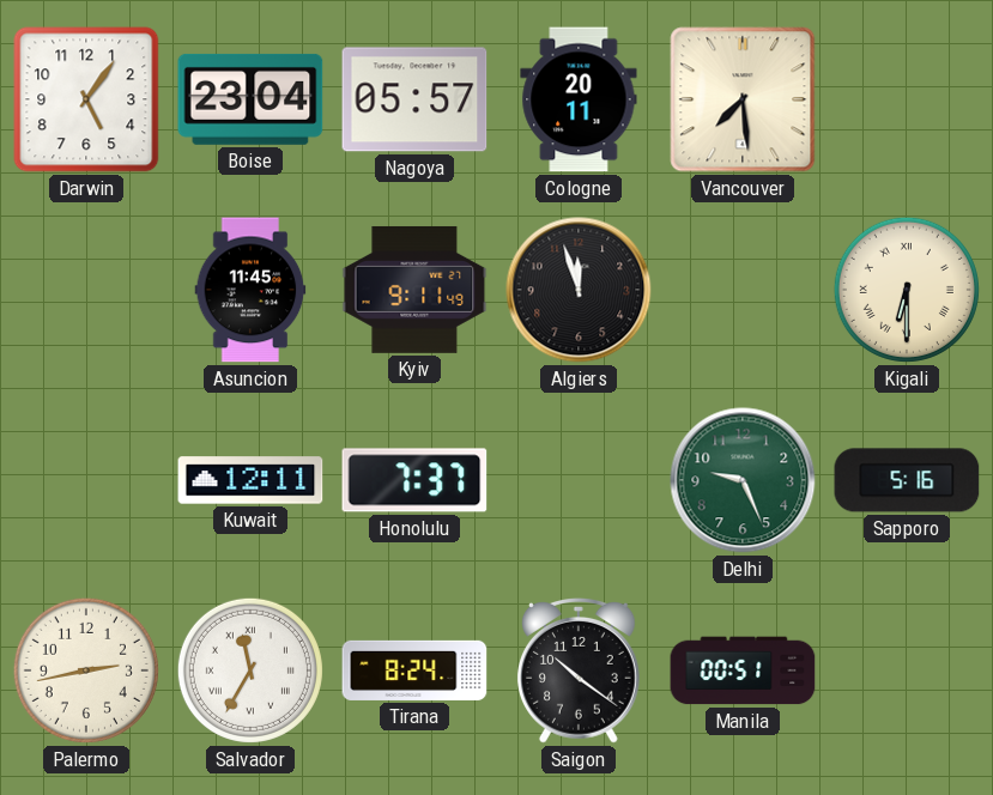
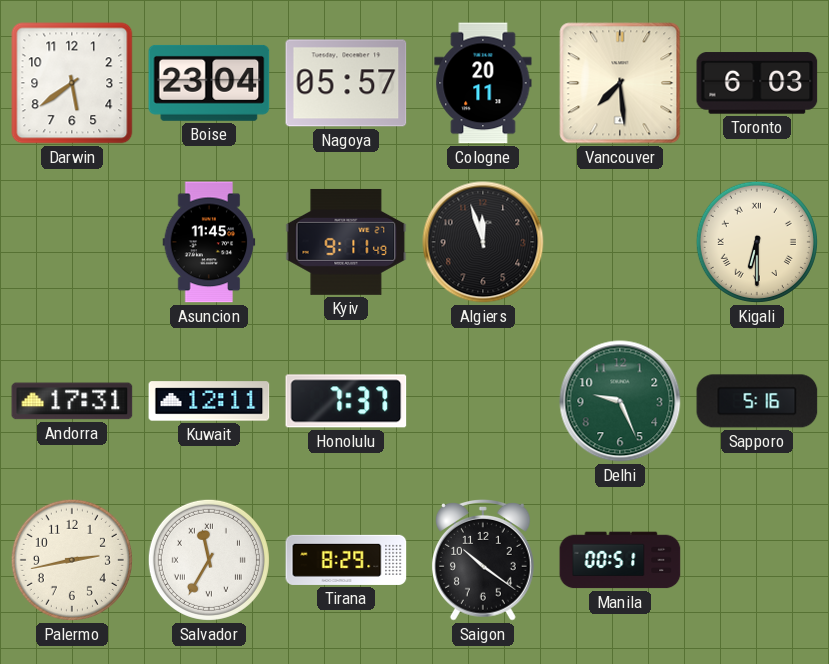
Darwin: 5:06 -> 5:39 (72, 83)
Toronto: none -> 6:03 (757, 83)
Andorra: none -> 17:31 (72, 401)
Tirana: 8:24 -> 8:29 (346, 560)
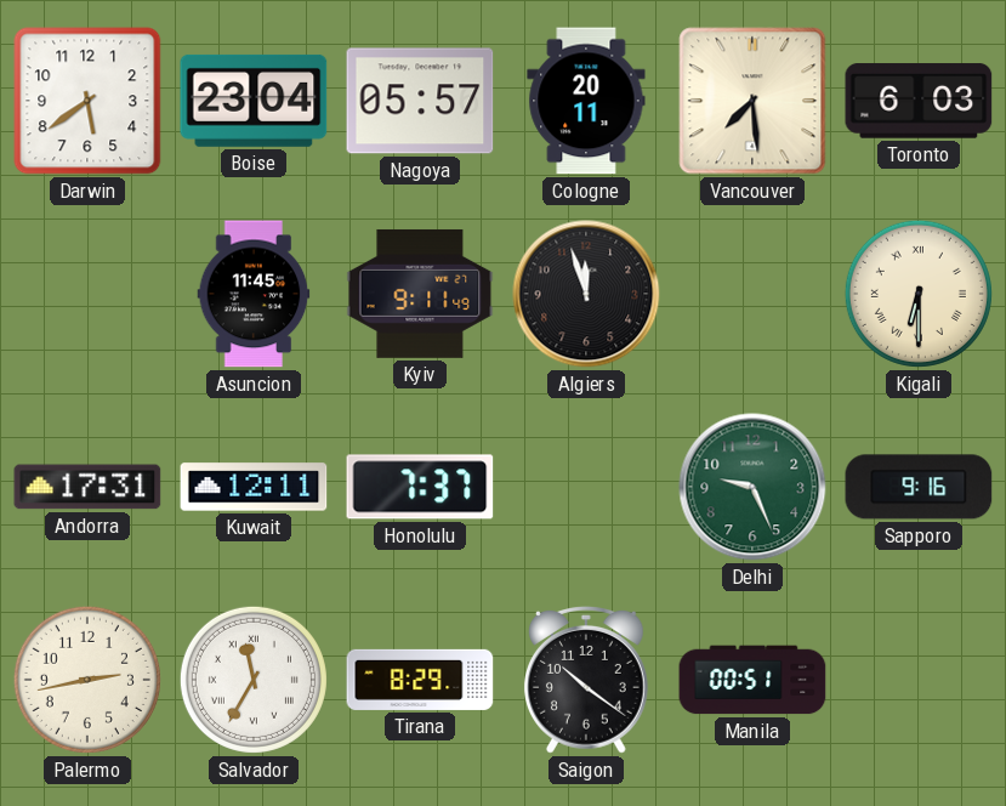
Sapporo: 5:16 -> 9:16 (919, 487)
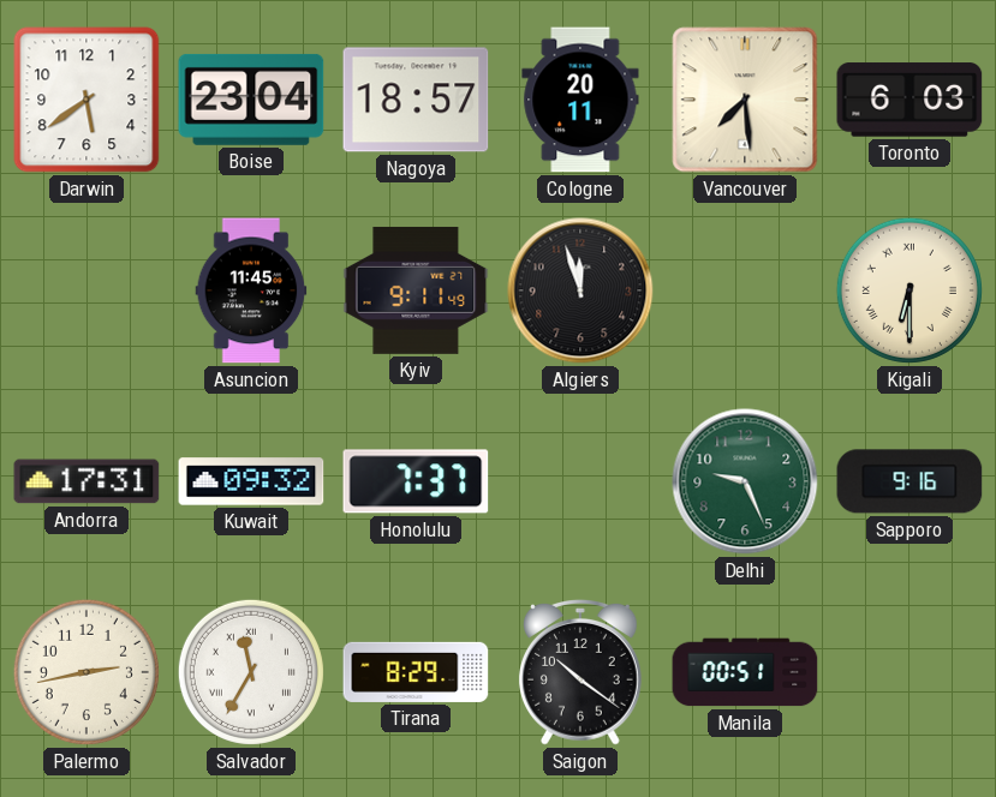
Nagoya: 05:57 -> 18:57 (416, 100)
Kuwait: 12:11 -> 09:32 (251, 481)
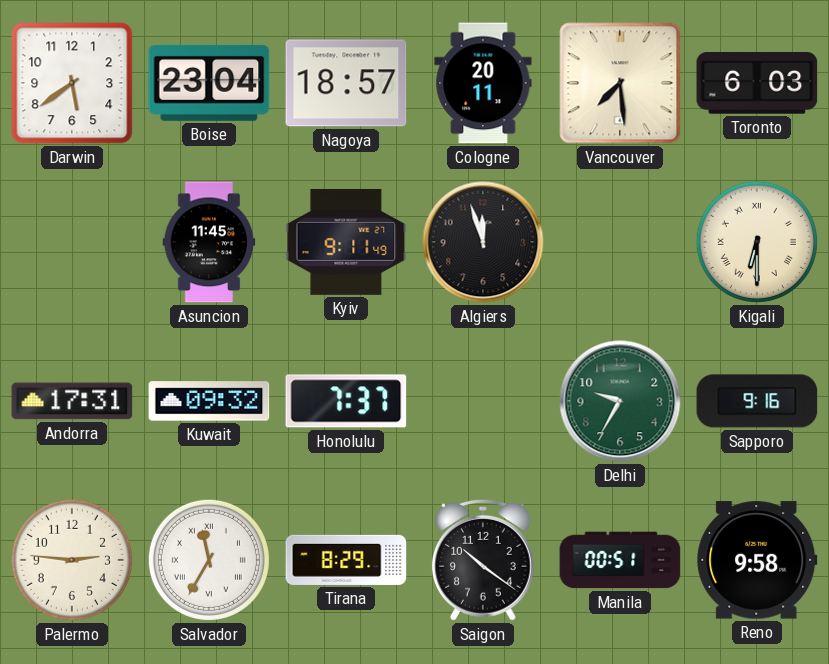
Delhi: 9:26 -> 9:35 (620, 401)
Palermo: 2:43 -> 2:46 (72, 560)
Reno: none -> 9:58 (757, 560)
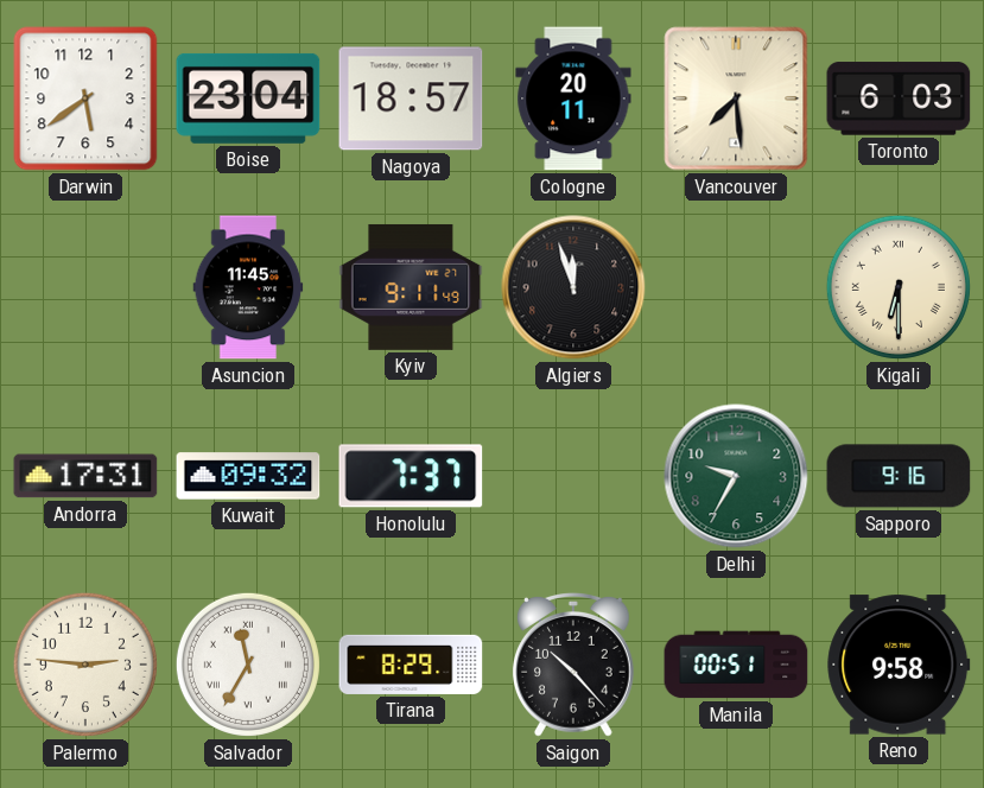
Saigon: 10:21 -> 10:23 (573, 666)
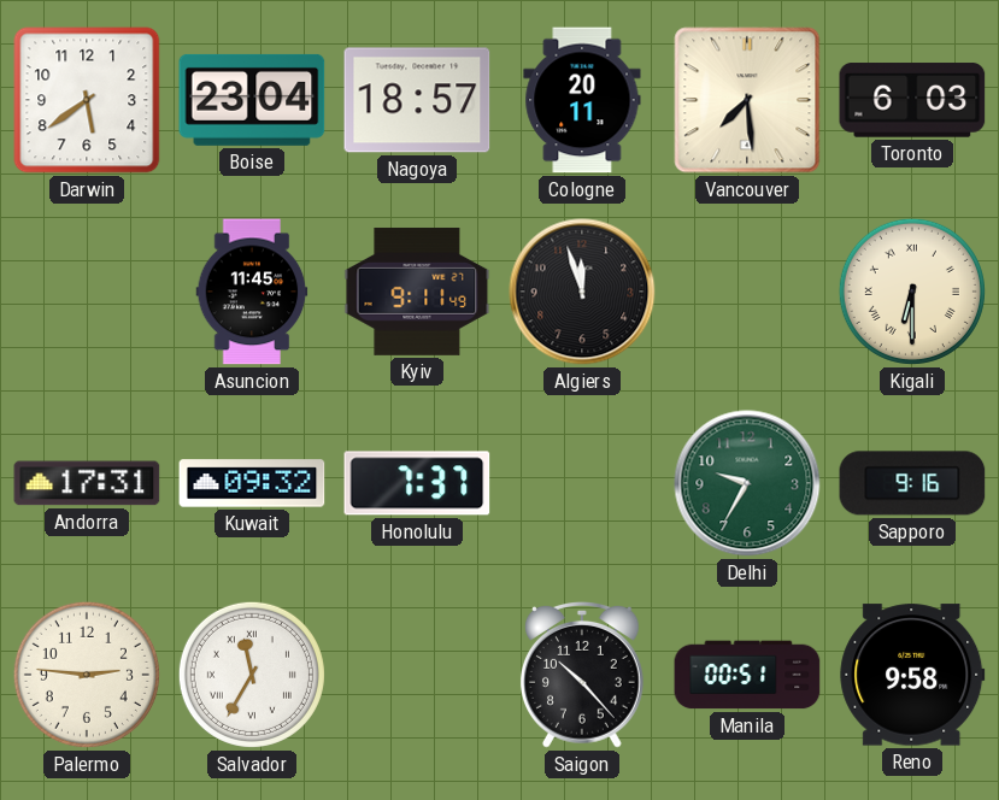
Tirana: 8:29 -> none (411, 665)
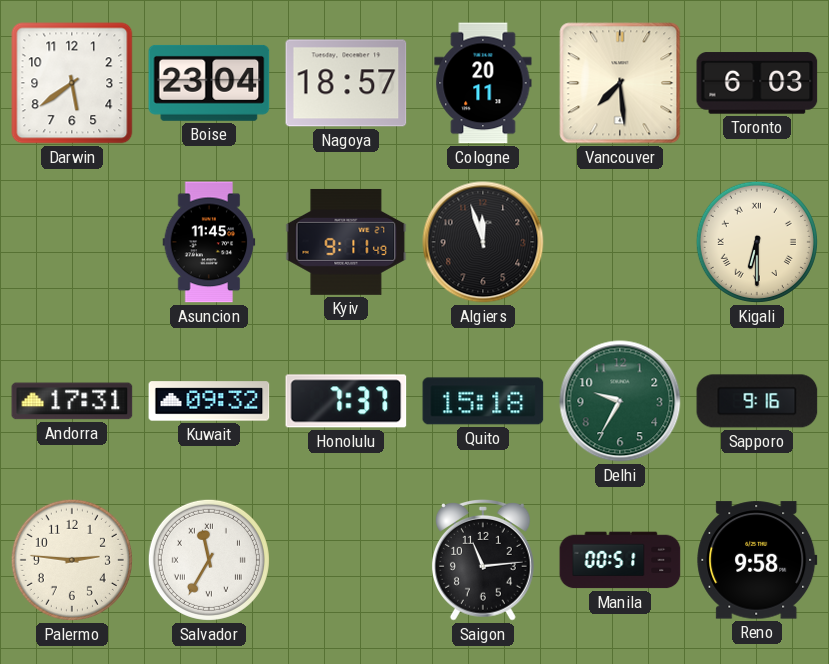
Quito: none -> 15:18 (483, 401)
Saigon: 10:23 -> 11:14 (483, 561)
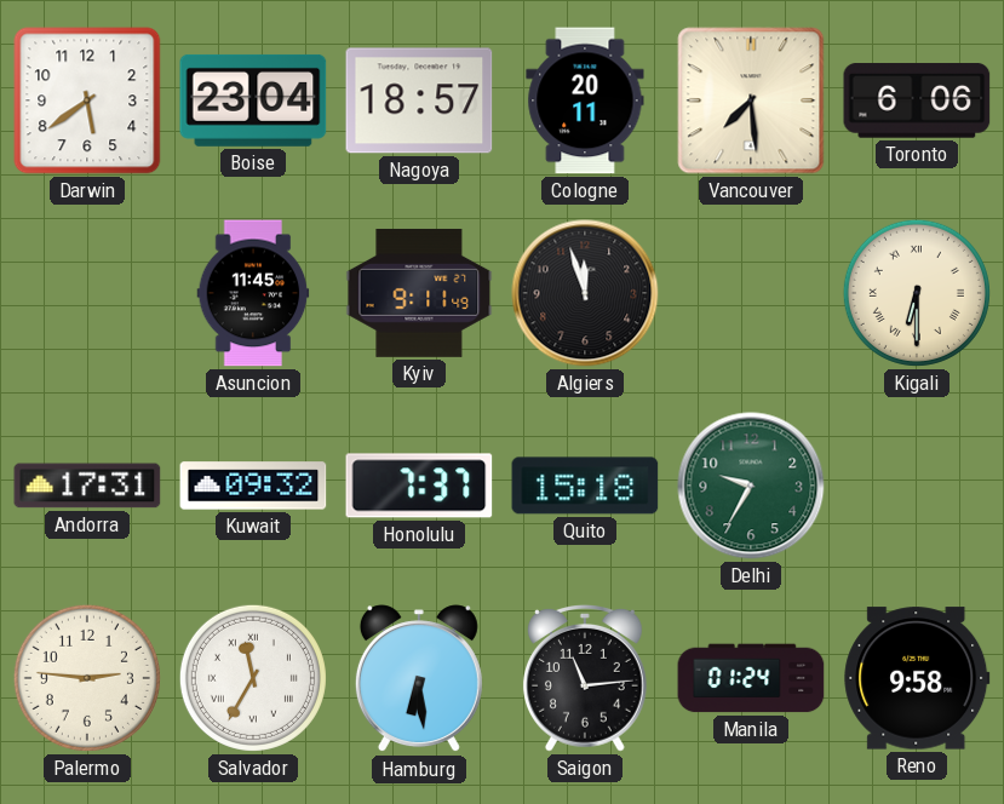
Toronto: 6:03 -> 6:06 (917, 100)
Sapporo: 9:16 -> none (757, 401)
Hamburg: none -> 6:29 (419, 679)
Manila: 00:51 -> 01:24 (751, 678)
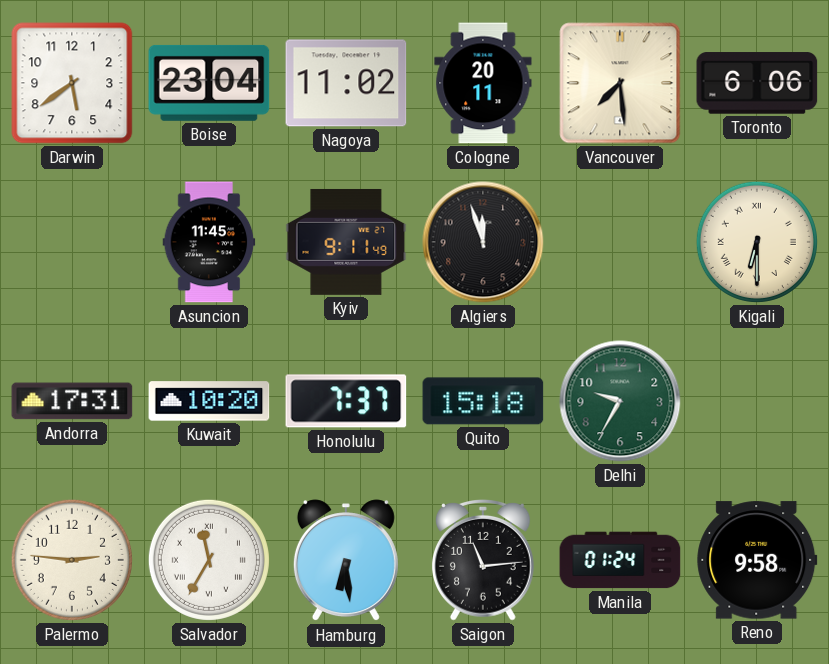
Nagoya: 18:57 -> 11:02 (346, 83)
Kuwait: 09:32 -> 10:20 (209, 401)
